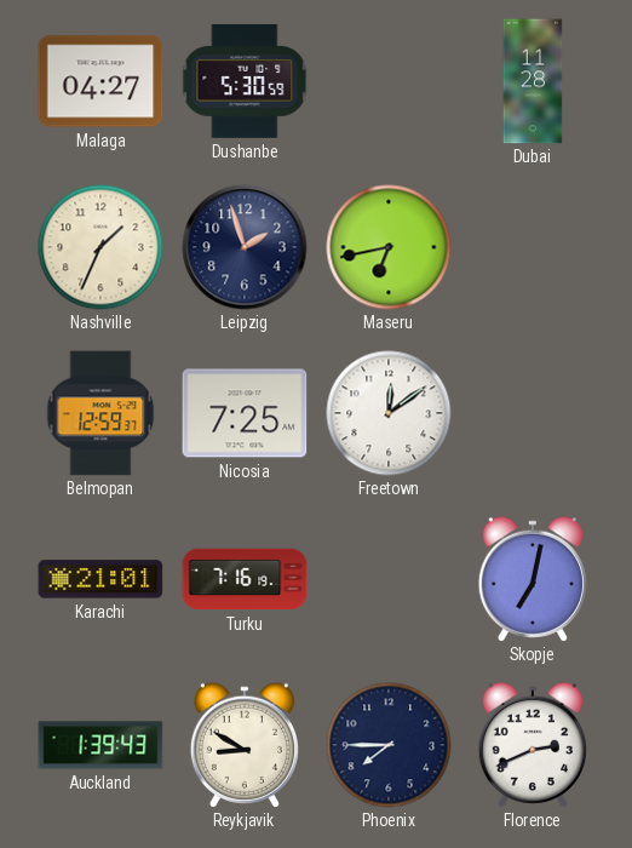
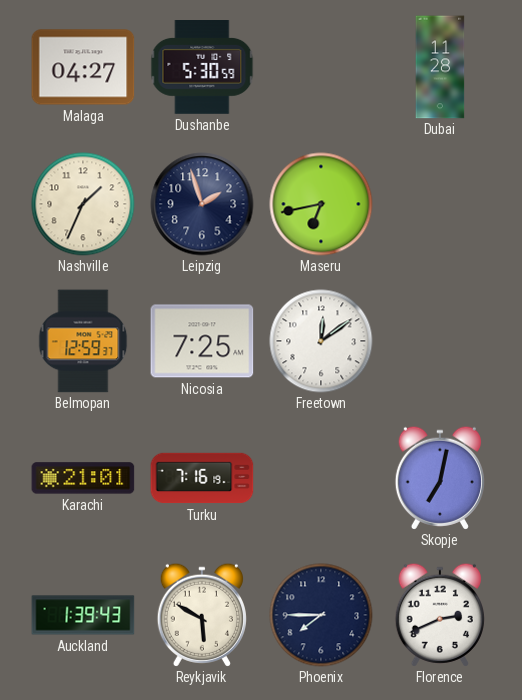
Reykjavik: 8:50 -> 5:50 (202, 615)
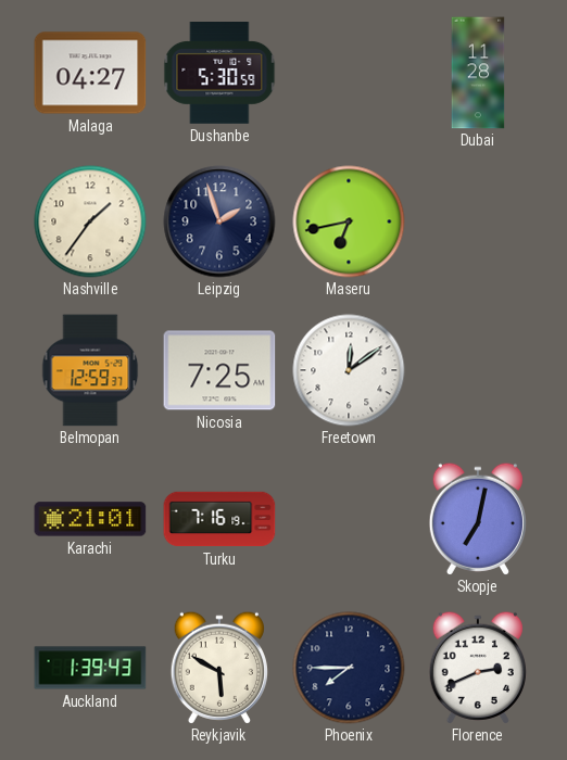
Nashville: 1:34 -> 1:36 (90, 221)
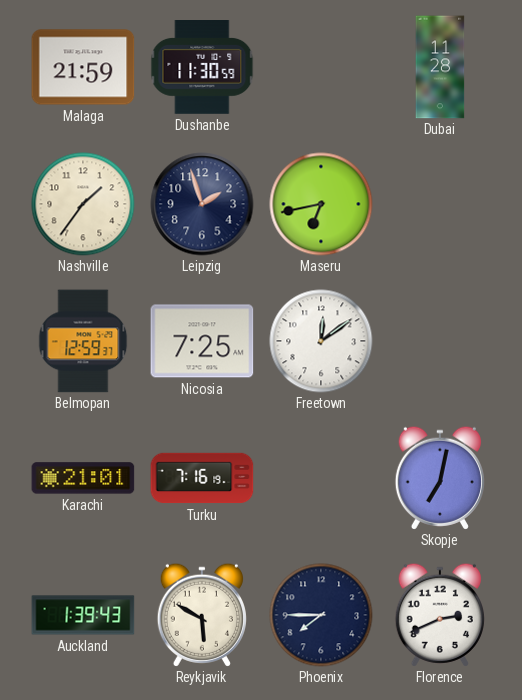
Malaga: 04:27 -> 21:59 (83, 67)
Dushanbe: 5:30 -> 11:30 (202, 68)
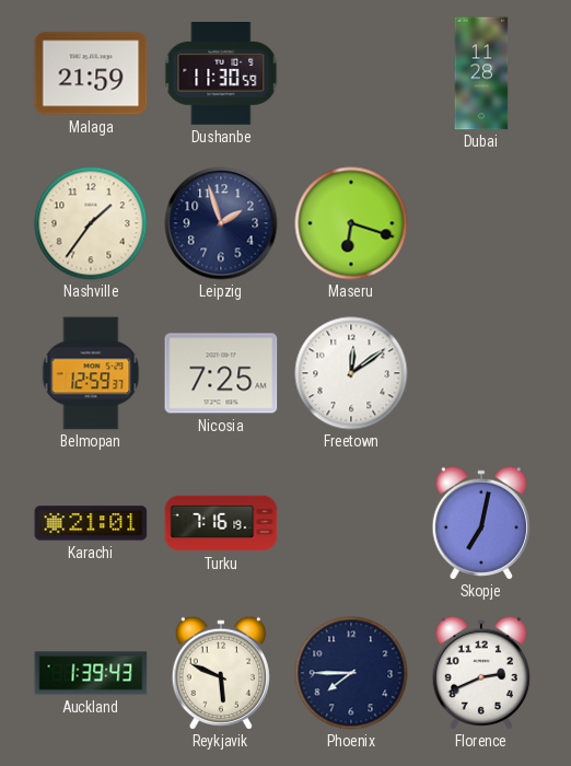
Maseru: 6:43 -> 6:18 (351, 223)
Reykjavik: 5:50 -> 5:49 (221, 673)
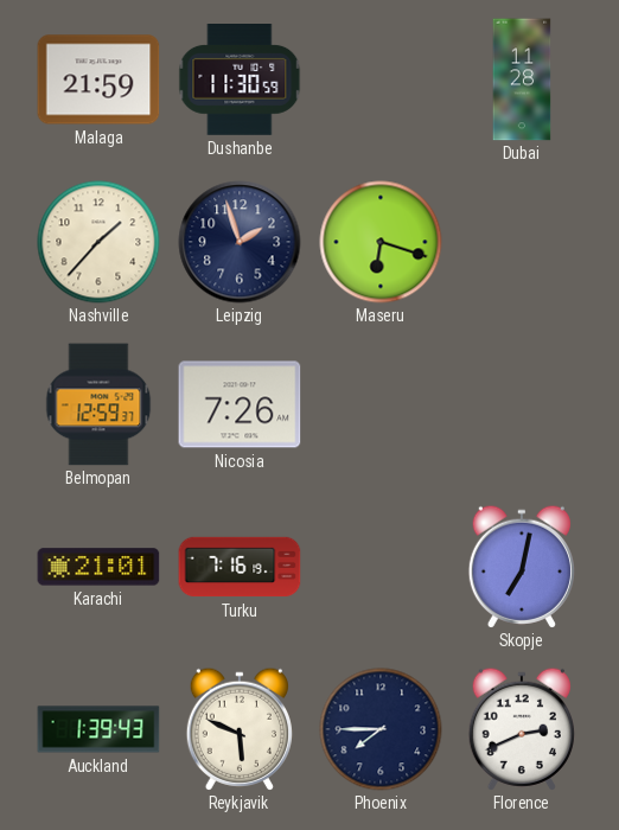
Nashville: 1:36 -> 1:37 (98, 242)
Nicosia: 7:25 -> 7:26 (240, 404)
Freetown: 12:09 -> none (351, 373)
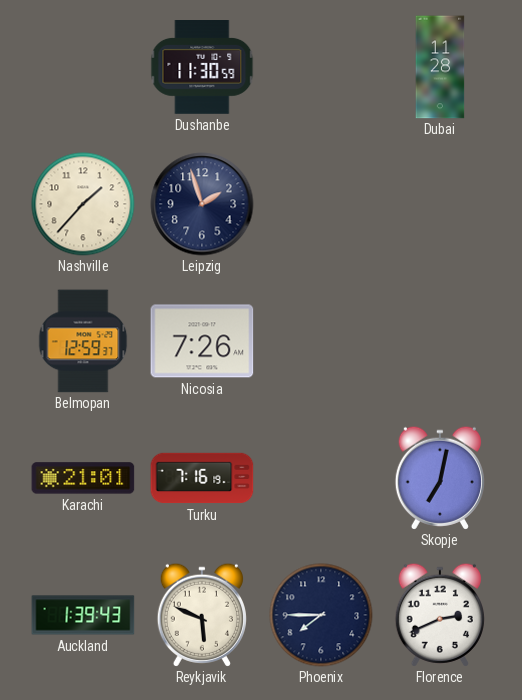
Malaga: 21:59 -> none (98, 79)
Maseru: 6:18 -> none (381, 242)
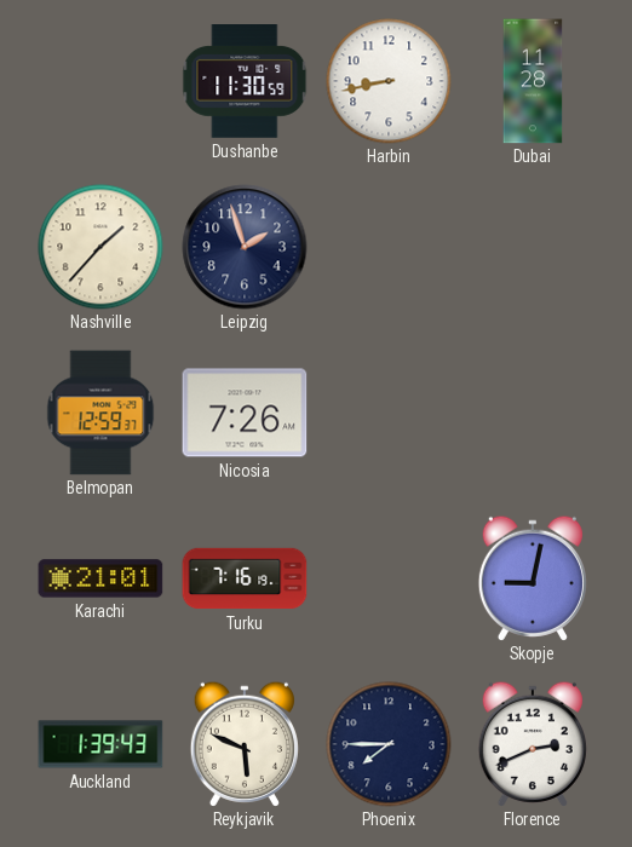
Harbin: none -> 8:43 (389, 81)
Skopje: 7:02 -> 9:02 (533, 578)
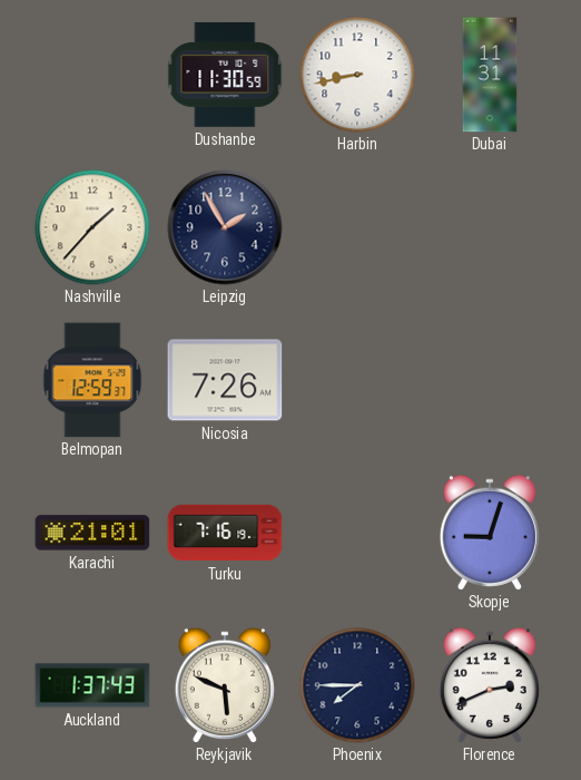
Dubai: 11:28 -> 11:31 (490, 75)
Leipzig: 1:57 -> 1:55 (225, 227)
Skopje: 9:02 -> 9:03 (490, 533)
Auckland: 1:39 -> 1:37 (92, 685)
